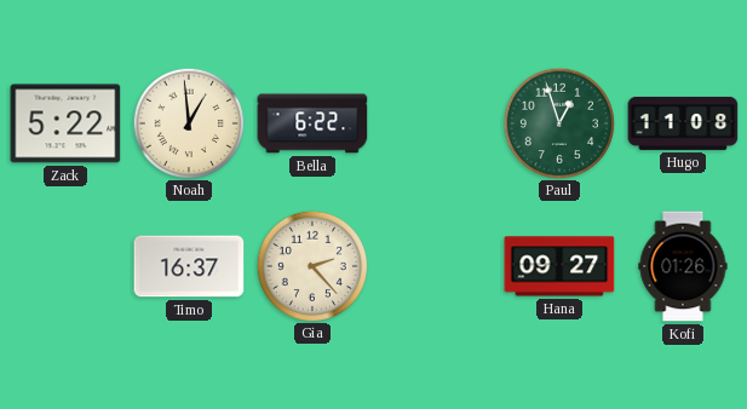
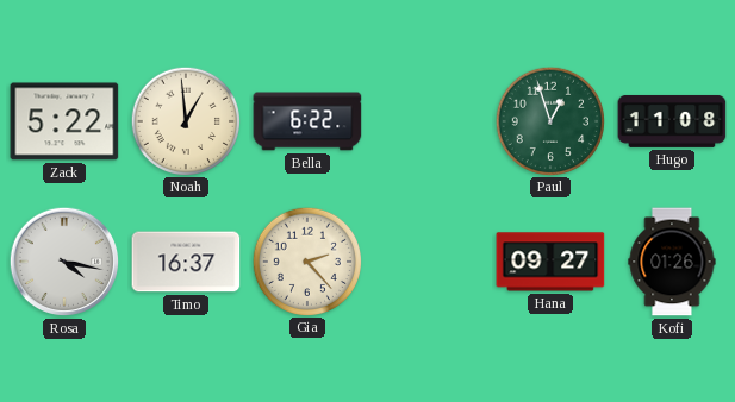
Rosa: none -> 4:17 (64, 262)
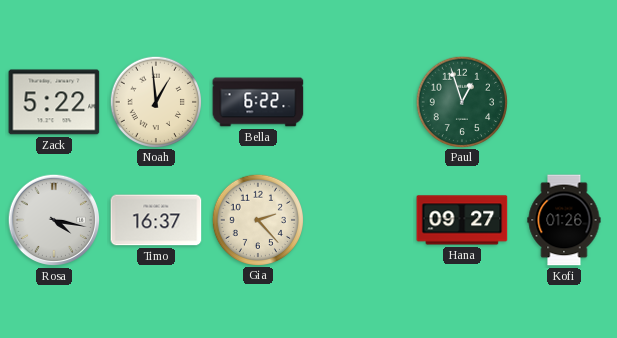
Hugo: 11:08 -> none (672, 121)
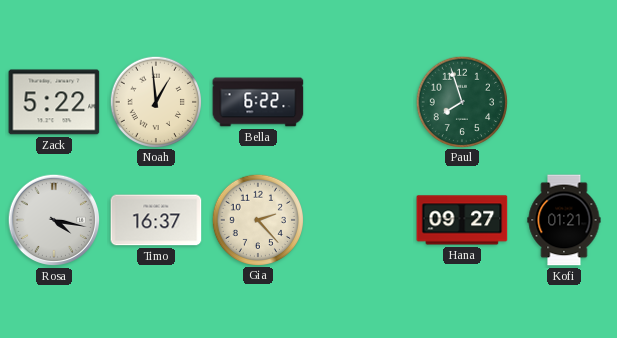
Paul: 12:57 -> 7:57 (461, 101)
Kofi: 01:26 -> 01:21 (564, 220)
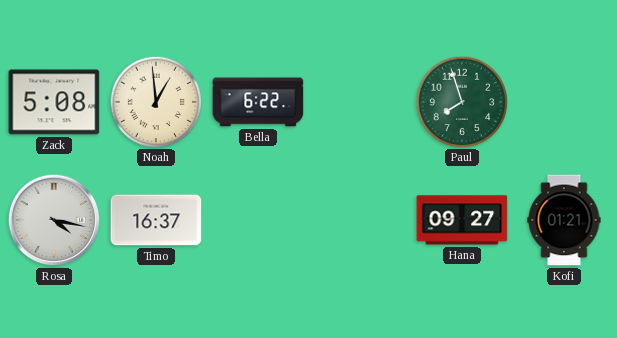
Zack: 5:22 -> 5:08 (54, 102)
Gia: 2:23 -> none (257, 219)
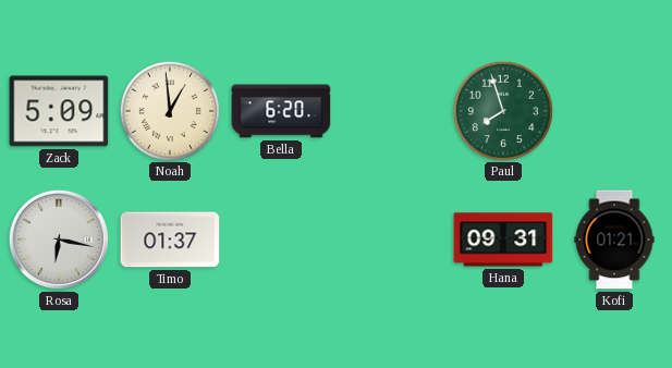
Zack: 5:08 -> 5:09 (59, 111)
Bella: 6:22 -> 6:20 (281, 111)
Rosa: 4:17 -> 6:17 (59, 240)
Timo: 16:37 -> 01:37 (170, 240)
Hana: 09:27 -> 09:31 (503, 240)
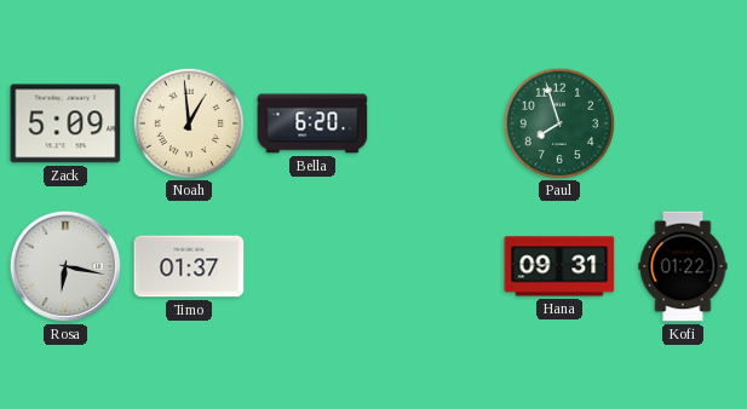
Kofi: 01:21 -> 01:22 (683, 266)
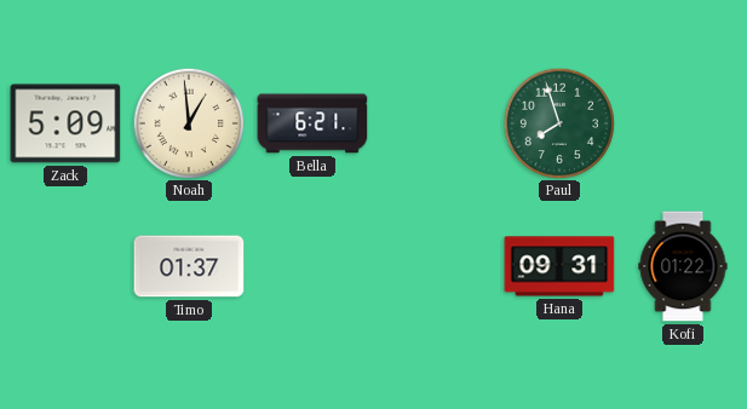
Bella: 6:20 -> 6:21 (312, 123)
Rosa: 6:17 -> none (65, 266)
